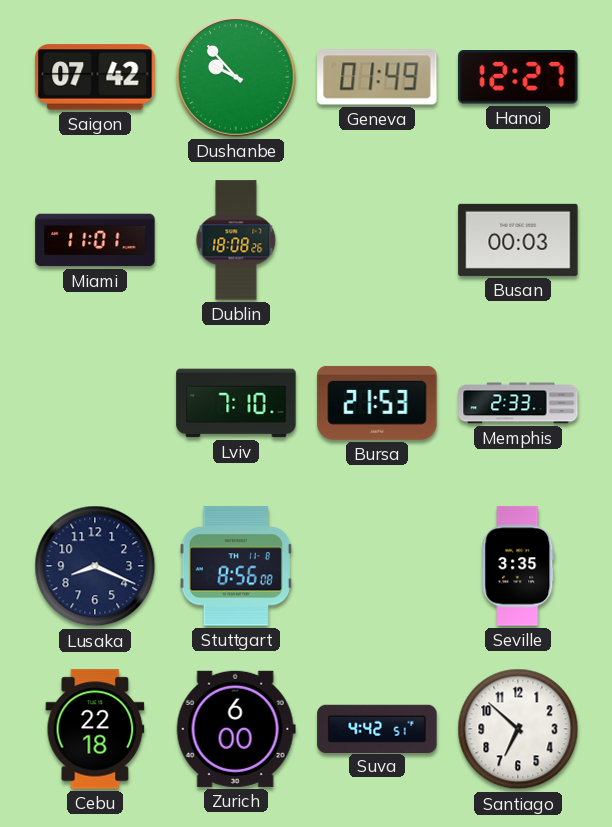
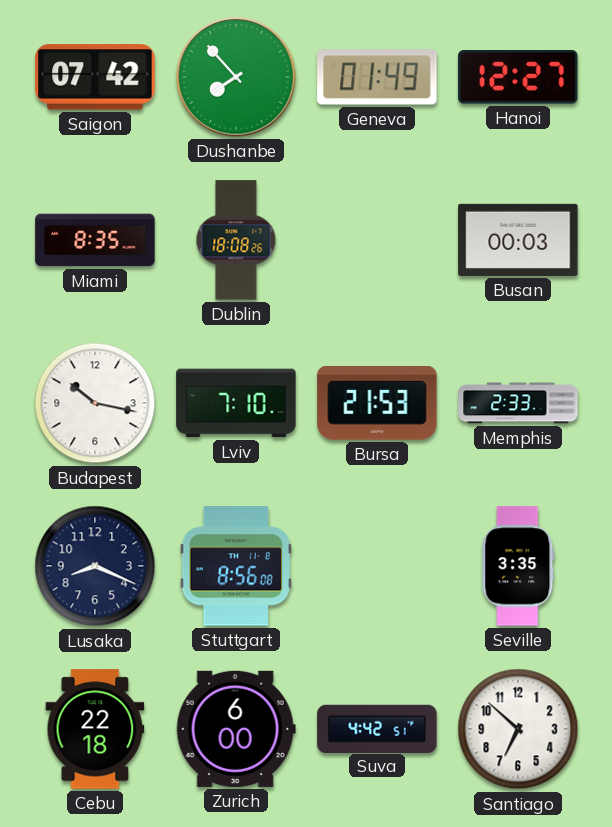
Dushanbe: 9:53 -> 7:53 (236, 77)
Miami: 11:01 -> 8:35 (95, 240)
Budapest: none -> 10:17 (95, 403)
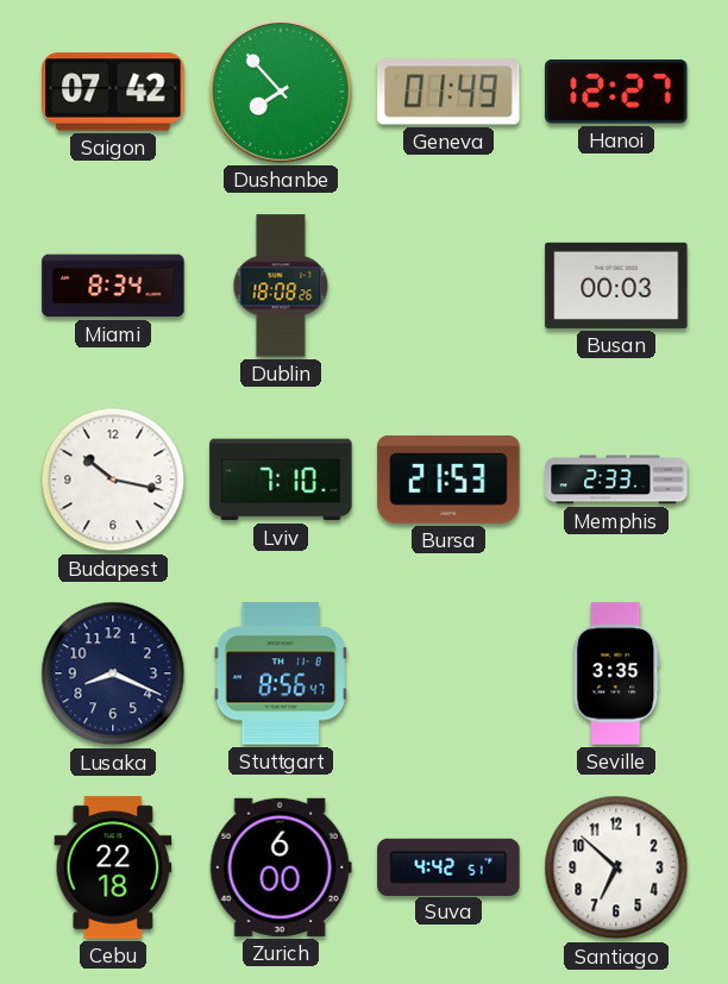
Miami: 8:35 -> 8:34 (113, 286)
Stuttgart: 8:56:08 -> 8:56:47 (281, 673)
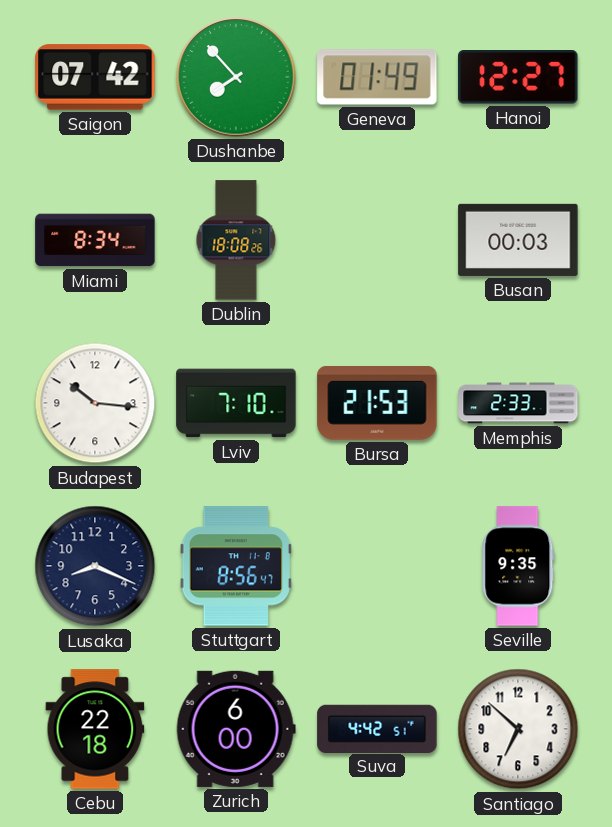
Budapest: 10:17 -> 10:16 (95, 403)
Seville: 3:35 -> 9:35 (518, 566)
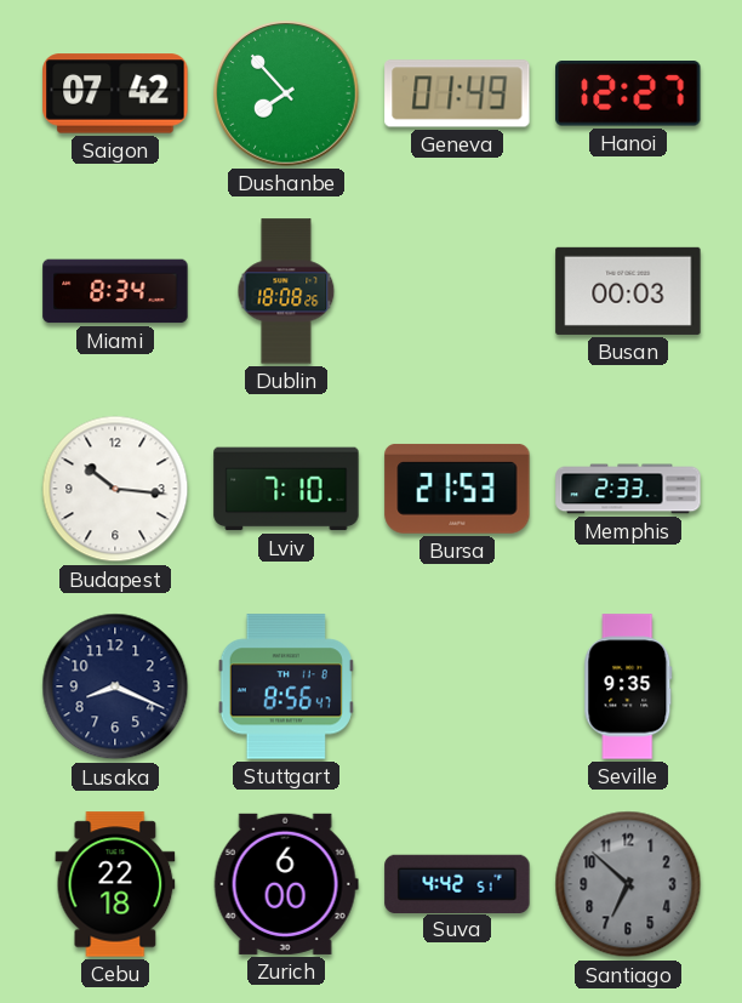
Santiago dial: white -> grey (628, 884)
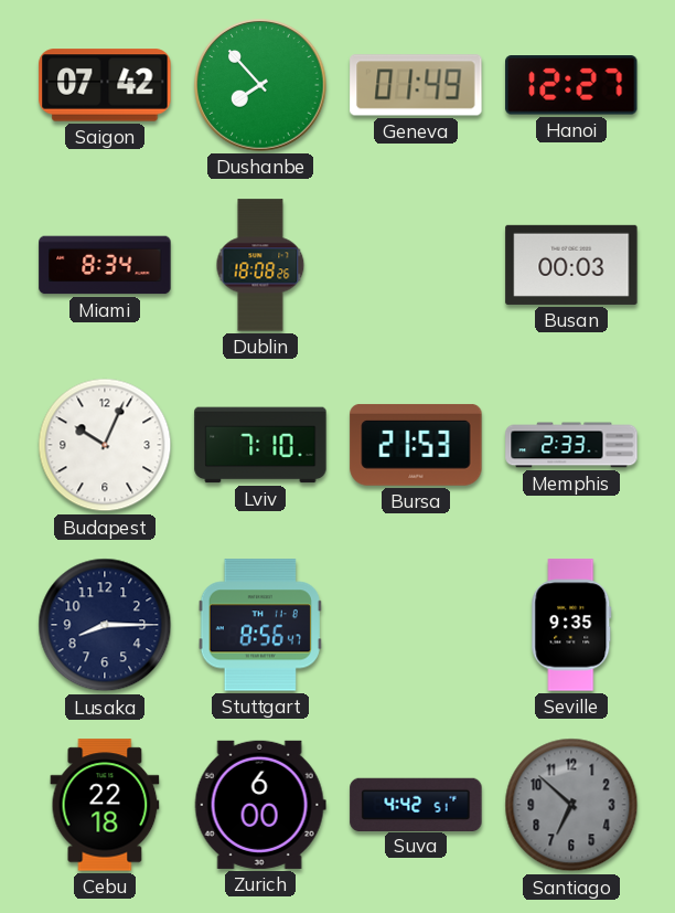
Budapest: 10:16 -> 10:04 (105, 445)
Lusaka: 8:19 -> 8:15 (105, 625)
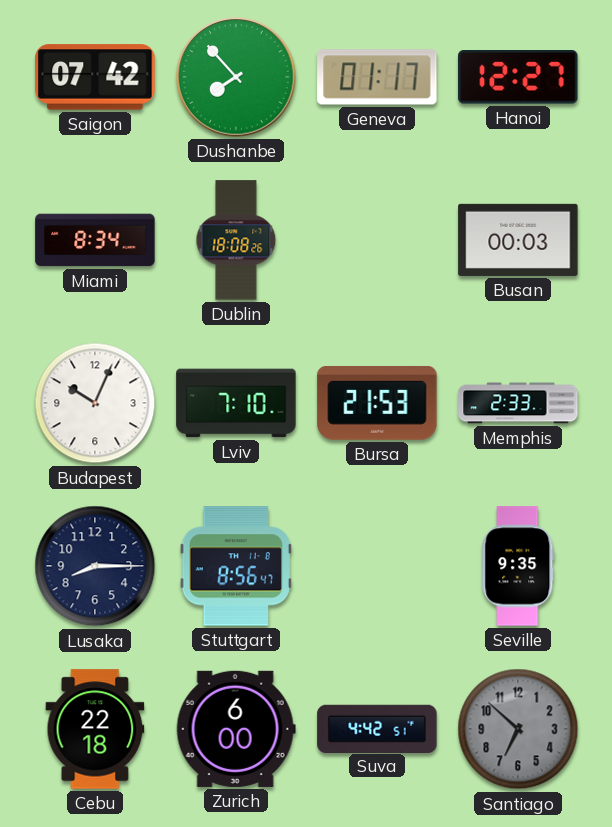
Geneva: 01:49 -> 01:17 (377, 77)
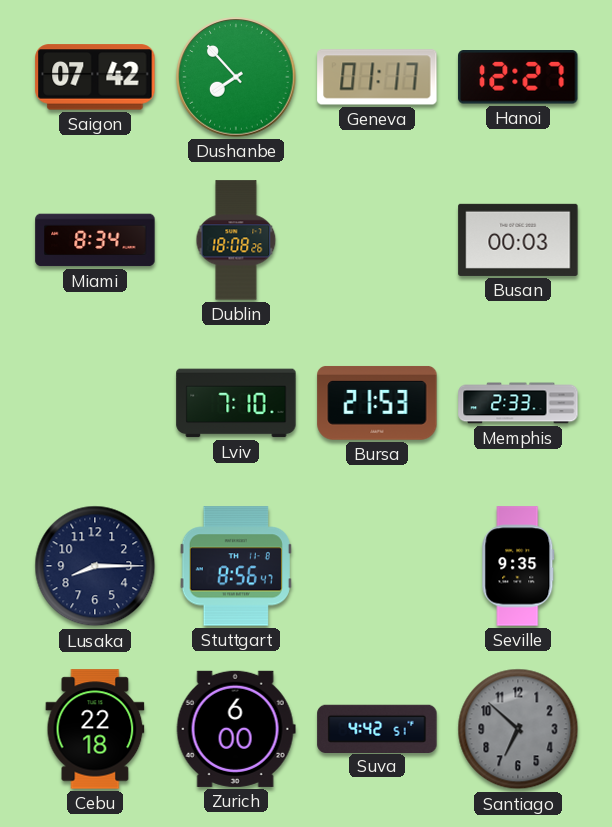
Budapest: 10:04 -> none (95, 403)
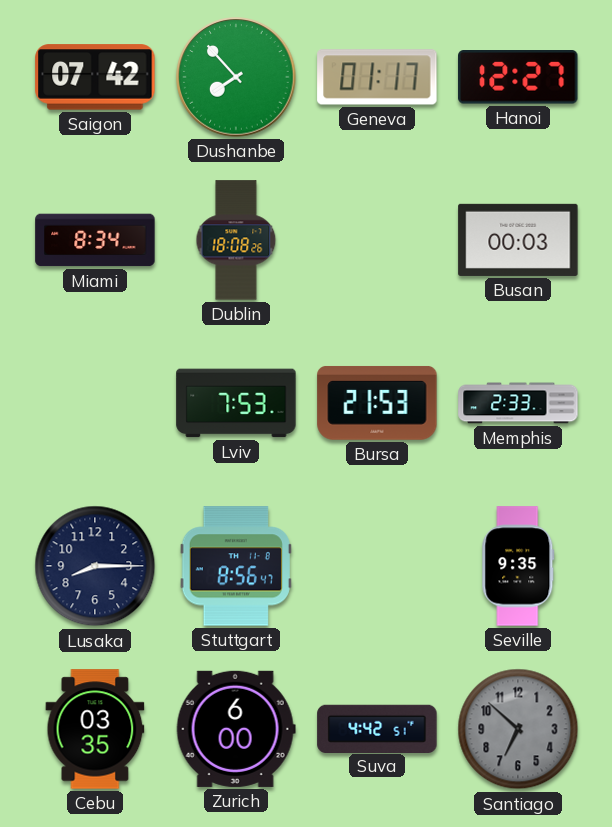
Lviv: 7:10 -> 7:53 (236, 403)
Cebu: 22:18 -> 03:35 (95, 729)
